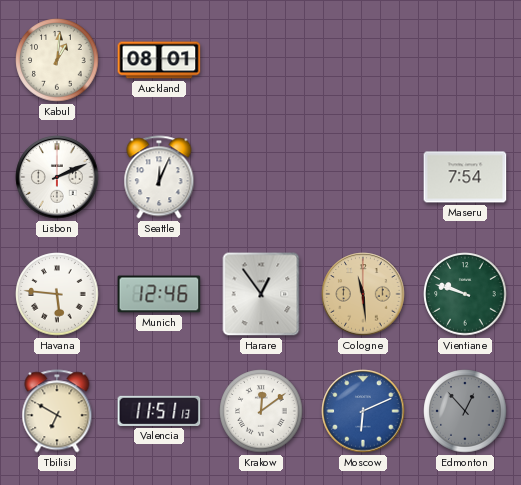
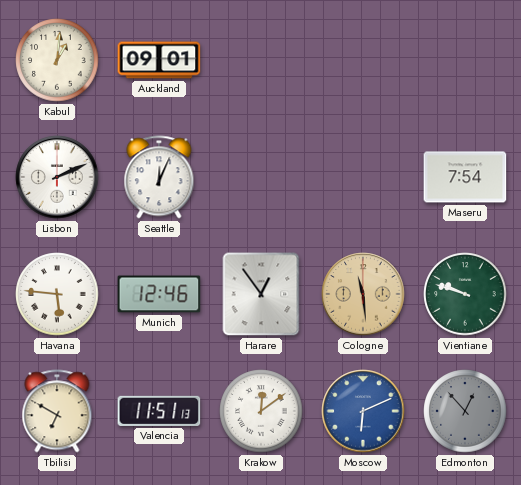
Auckland: 08:01 -> 09:01 (159, 60)
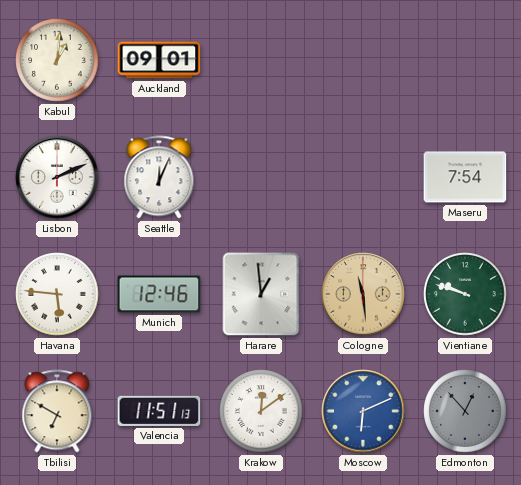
Harare: 12:54 -> 12:59 (261, 294)
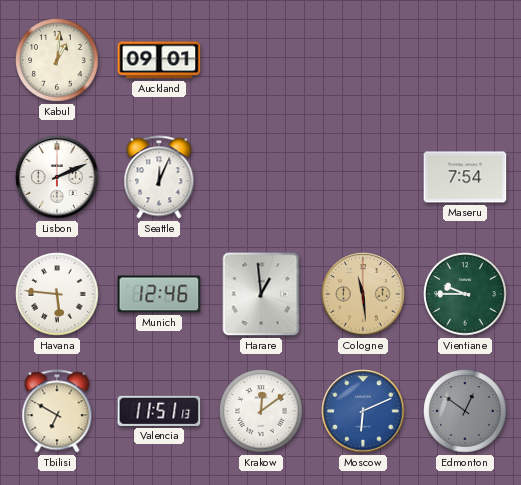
Vientiane: 9:48 -> 9:45 (465, 294)
Edmonton: 12:53 -> 12:51 (465, 411)
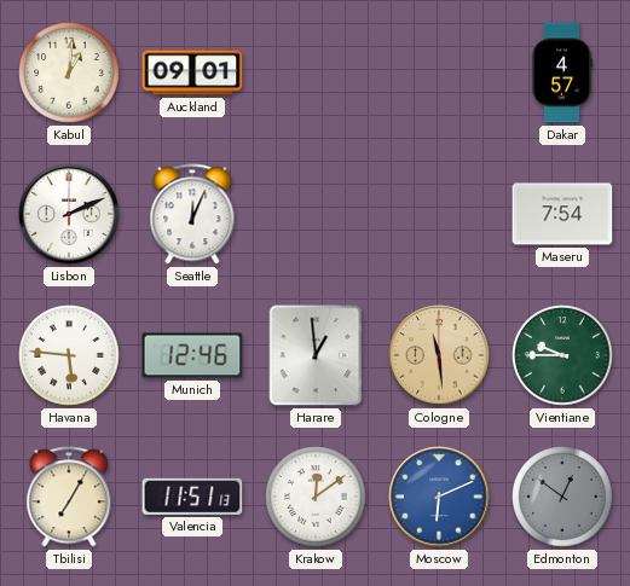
Dakar: none -> 4:57 (561, 72)
Tbilisi: 6:50 -> 7:05 (69, 497)
